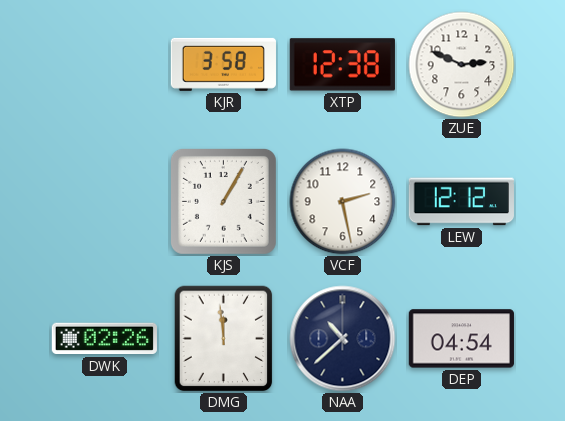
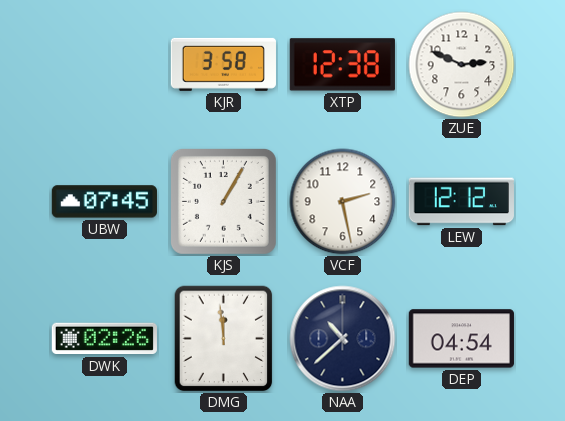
UBW: none -> 07:45 (104, 202)
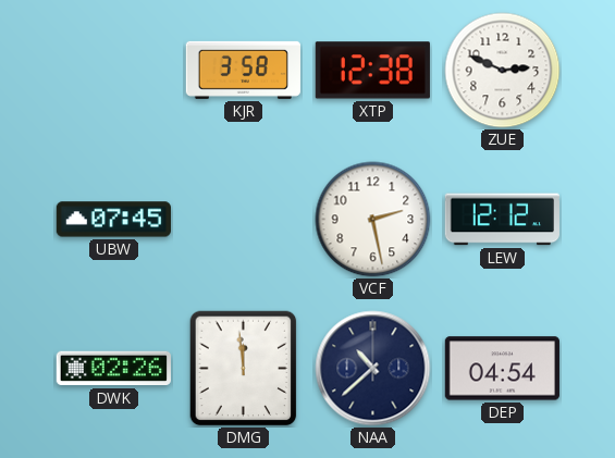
KJS: 1:05 -> none (223, 201)
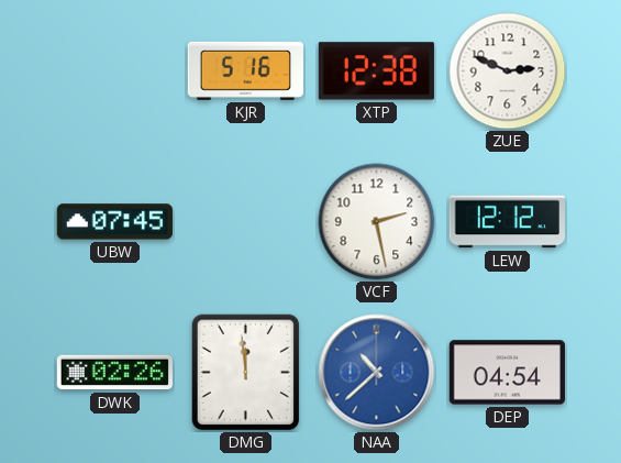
KJR: 3:58 -> 5:16 (245, 70)
NAA dial: navy -> blue (377, 373)
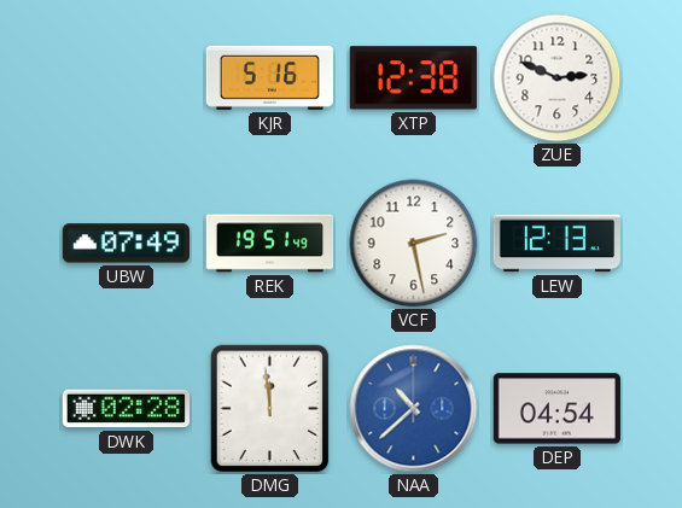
UBW: 07:45 -> 07:49 (126, 244)
REK: none -> 19:51 (270, 244)
LEW: 12:12 -> 12:13 (556, 244)
DWK: 02:26 -> 02:28 (126, 409)
